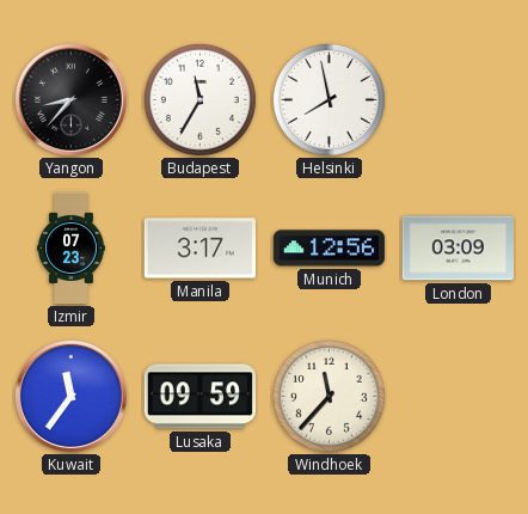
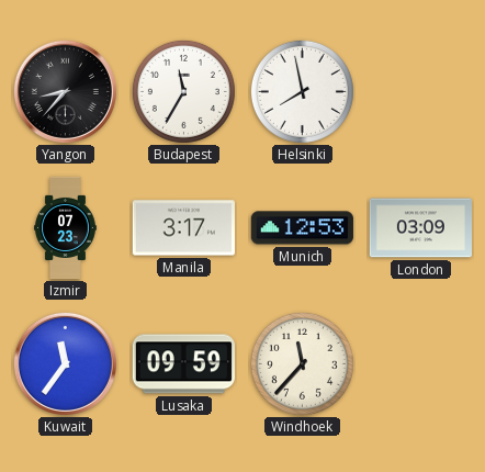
Munich: 12:56 -> 12:53 (302, 228)
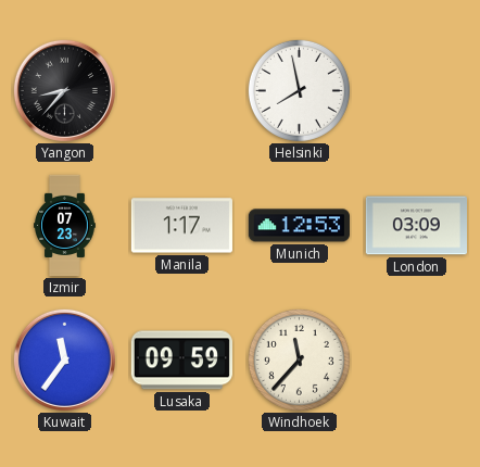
Budapest: 11:35 -> none (183, 91)
Manila: 3:17 -> 1:17 (181, 226)
